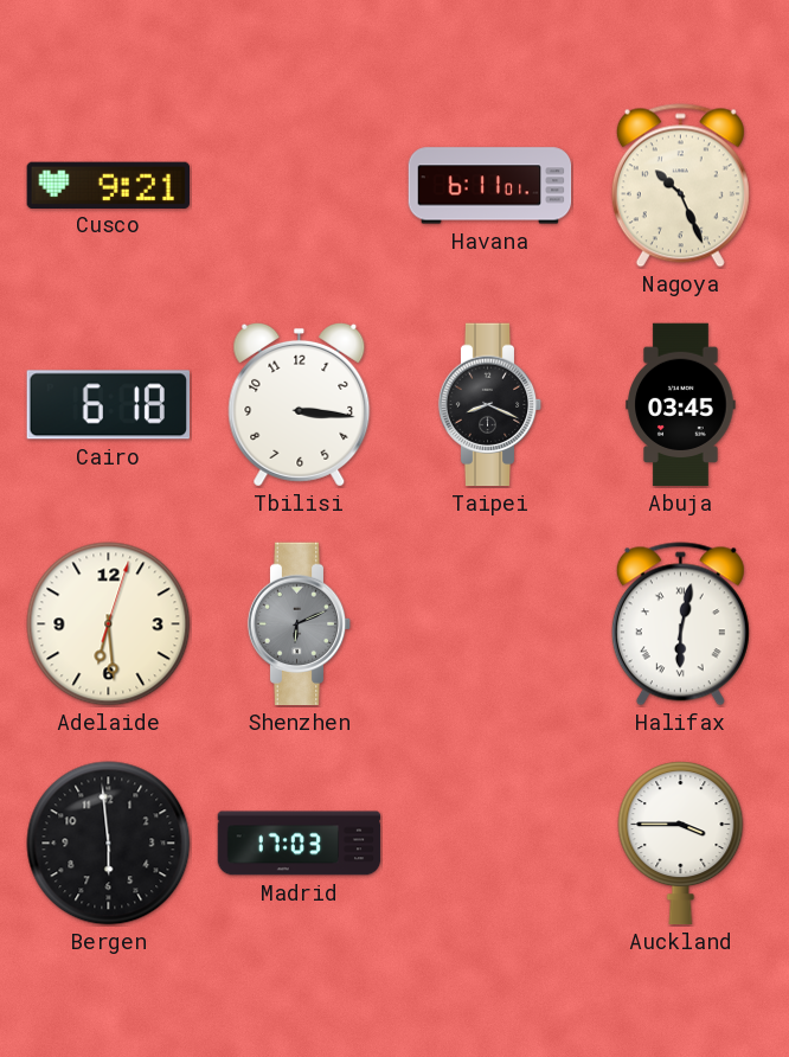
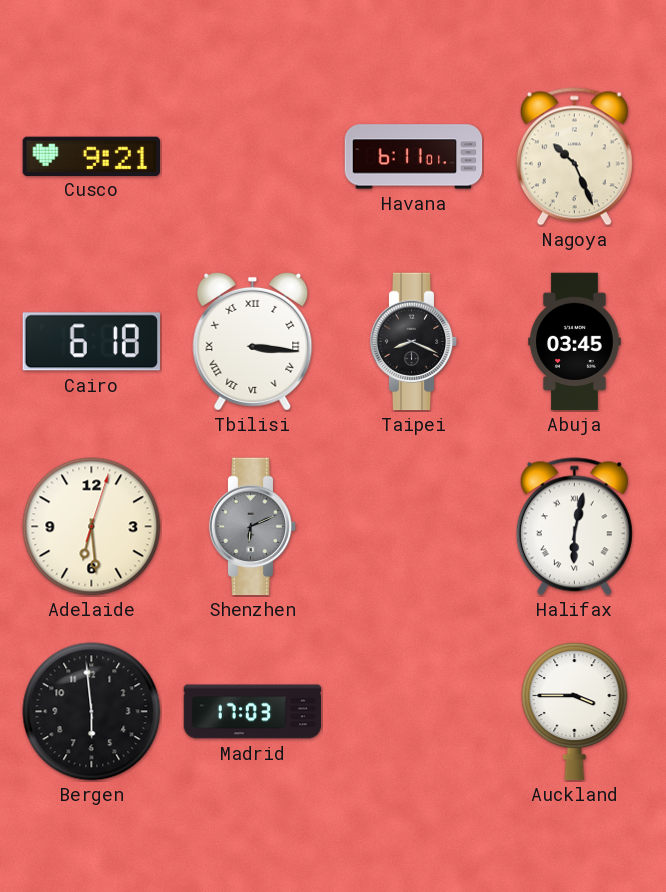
Tbilisi numerals: Arabic -> Roman (253, 341)
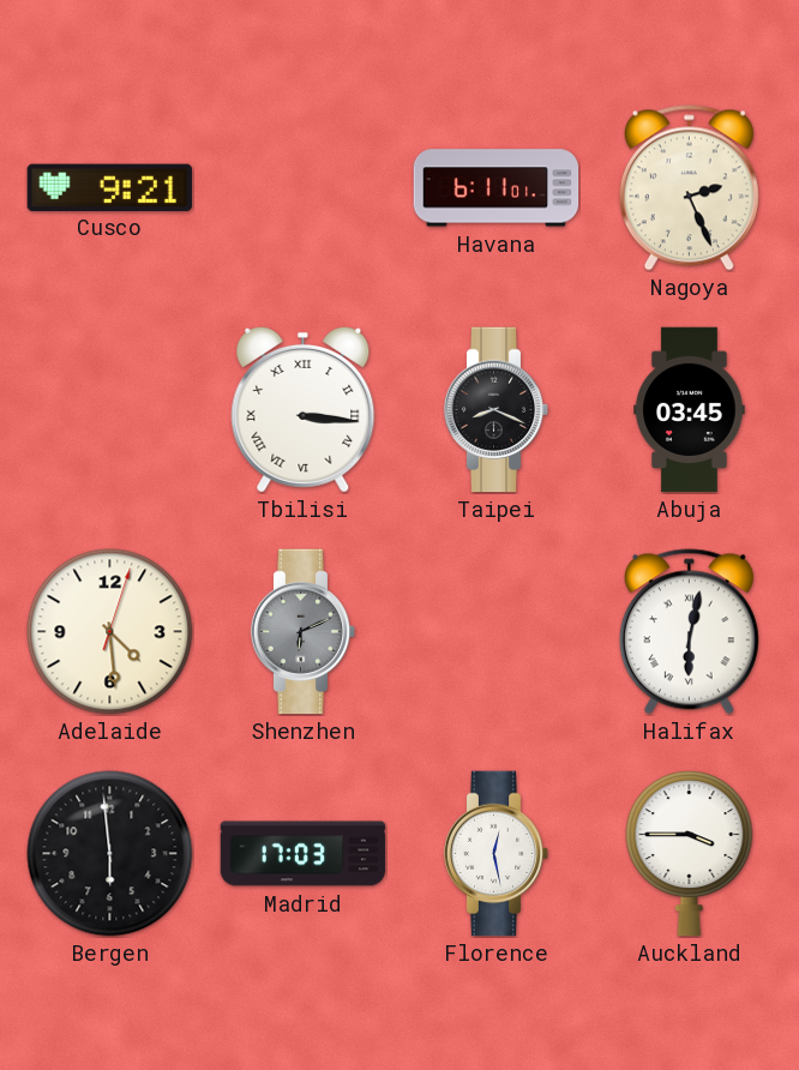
Nagoya: 10:26 -> 2:26 (689, 188)
Cairo: 6:18 -> none (91, 342)
Adelaide: 6:29 -> 4:29 (110, 632)
Florence: none -> 12:28 (497, 854)
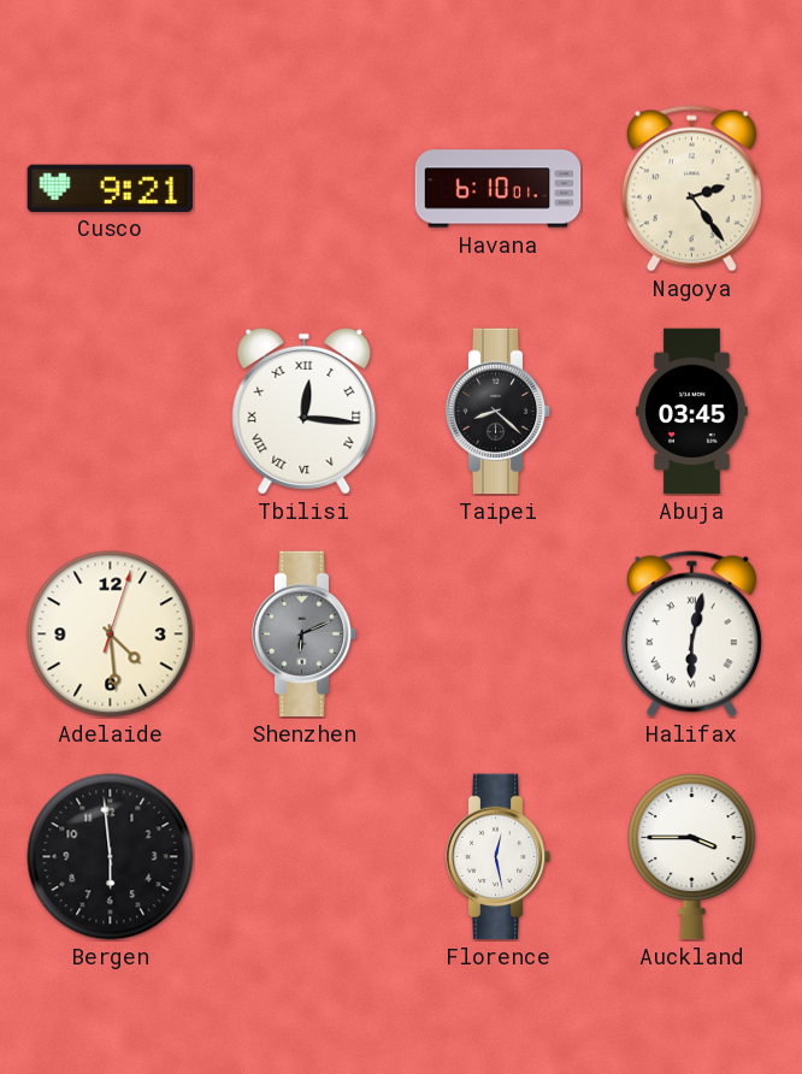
Havana: 6:11 -> 6:10 (499, 189)
Nagoya: 2:26 -> 2:24 (691, 189)
Tbilisi: 3:16 -> 12:16 (305, 411)
Taipei: 8:19 -> 8:22 (499, 412)
Madrid: 17:03 -> none (304, 854)
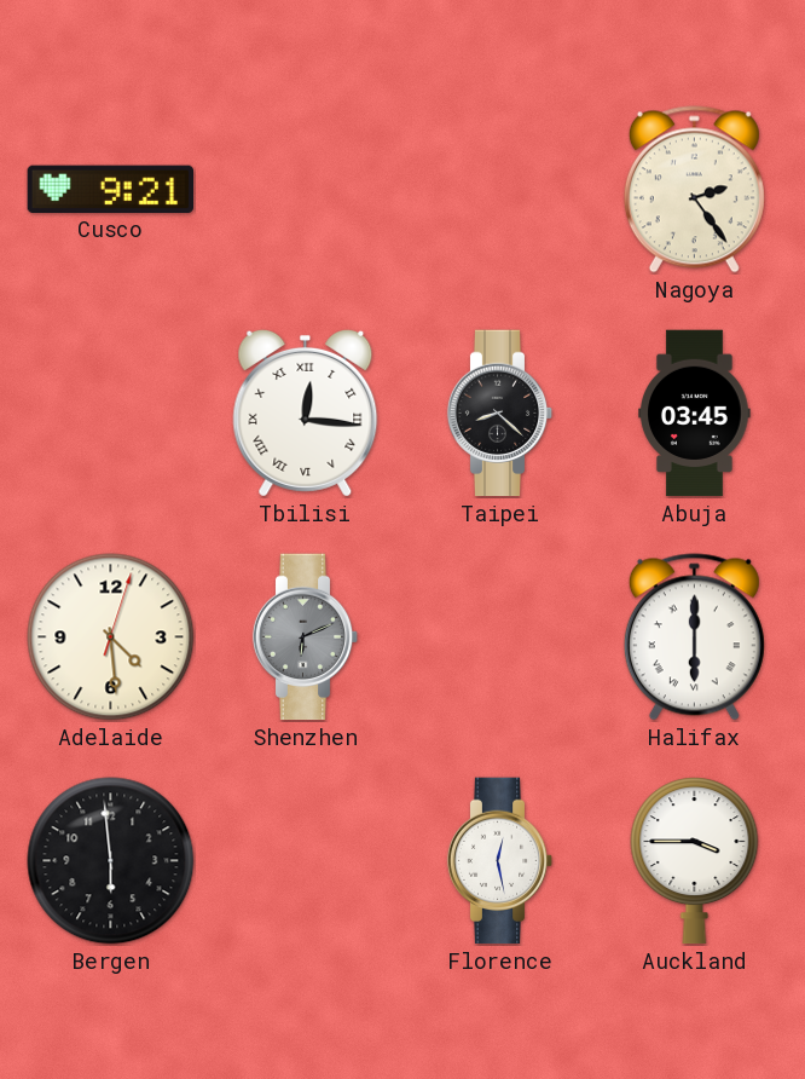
Havana: 6:10 -> none (499, 189)
Halifax: 6:02 -> 6:00 (694, 637)
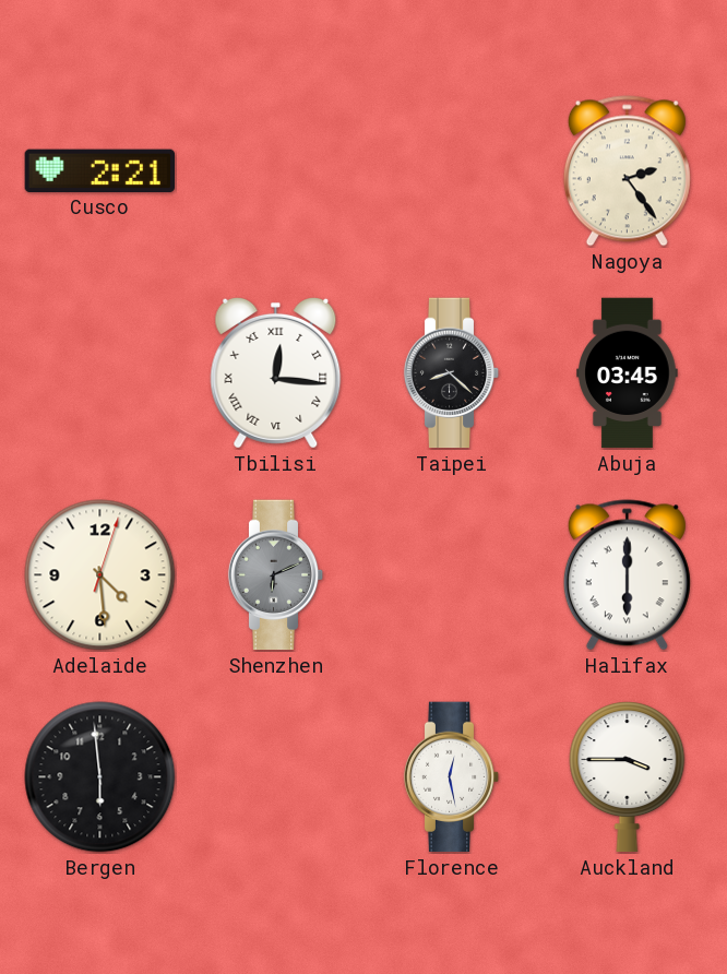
Cusco: 9:21 -> 2:21 (99, 170)
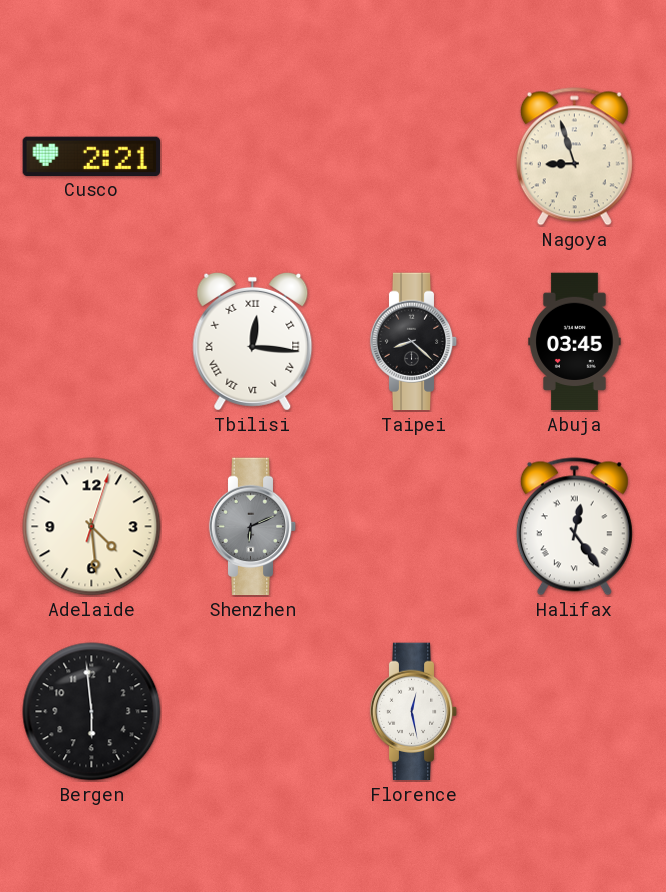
Nagoya: 2:24 -> 8:57 (574, 157)
Halifax: 6:00 -> 12:24 (574, 527)
Auckland: 3:45 -> none (628, 777)
